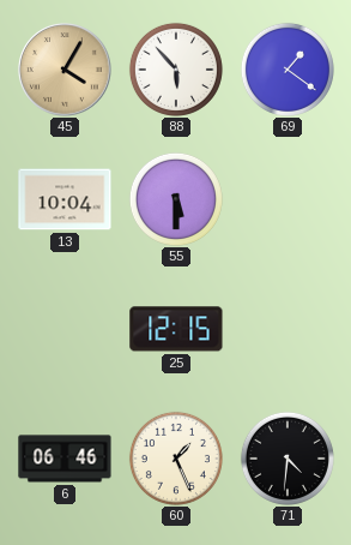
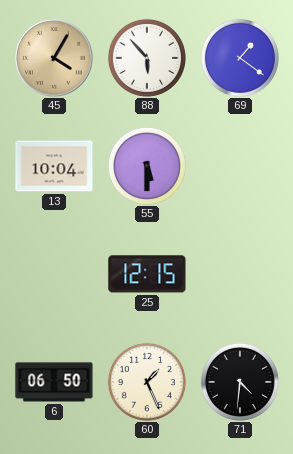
6: 06:46 -> 06:50 (54, 382)
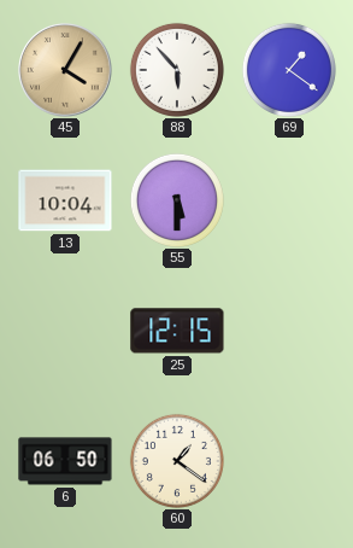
60: 1:26 -> 1:21 (177, 461)
71: 4:31 -> none (240, 382)
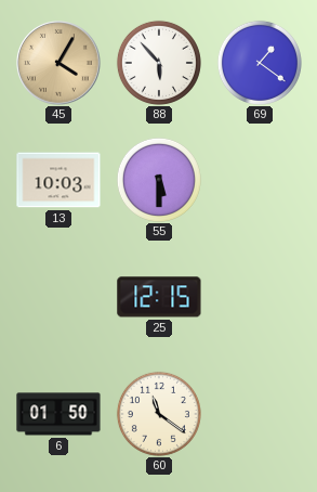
13: 10:04 -> 10:03 (58, 180)
6: 06:50 -> 01:50 (58, 414)
60: 1:21 -> 11:21 (159, 414)
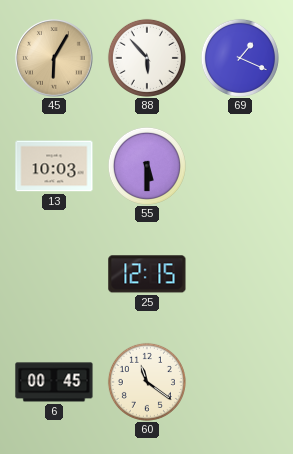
45: 4:05 -> 6:05 (55, 59)
69: 1:21 -> 1:19 (240, 58)
6: 01:50 -> 00:45 (54, 382)
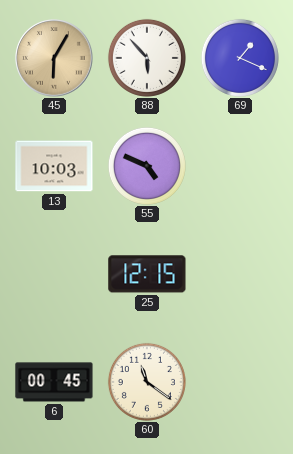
55: 5:30 -> 4:49 (147, 166)
